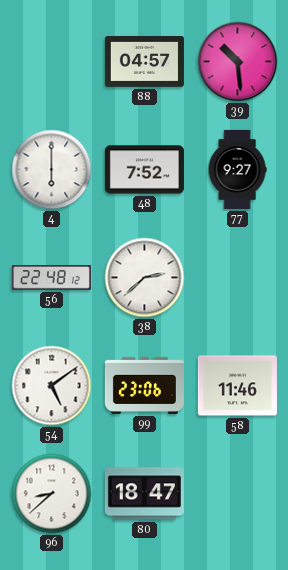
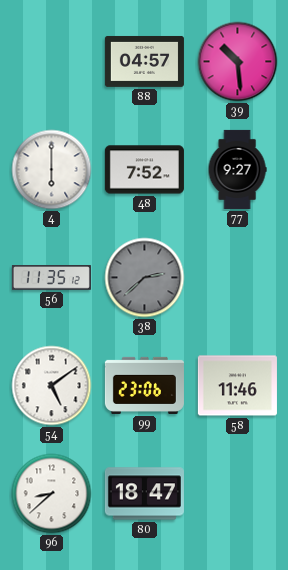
56: 22:48 -> 11:35 (51, 278)
38 dial: white -> grey (145, 278)
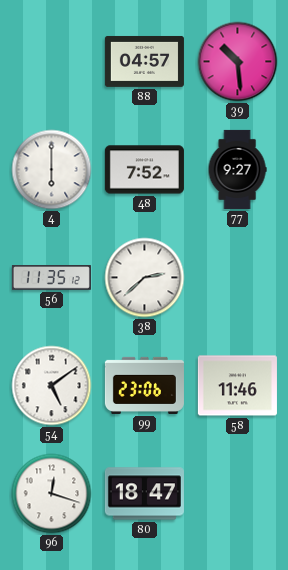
38 dial: grey -> white (145, 278)
96: 8:38 -> 12:18 (52, 494)
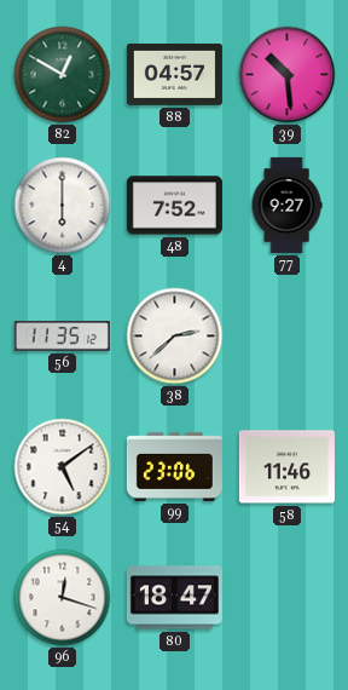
82: none -> 12:50 (63, 75)
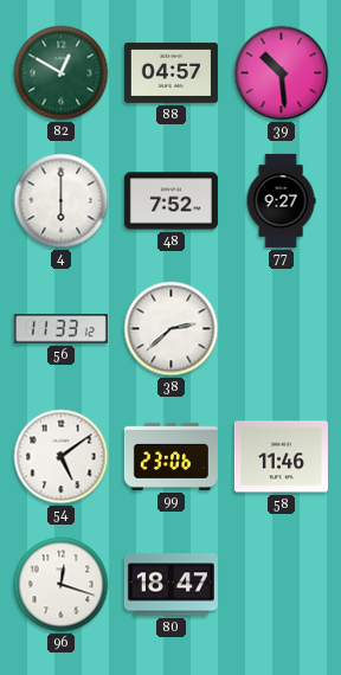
56: 11:35 -> 11:33 (60, 329)
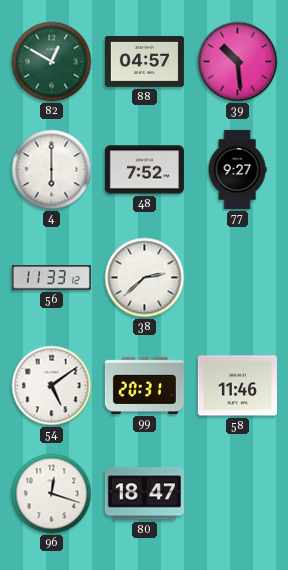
99: 23:06 -> 20:31 (144, 385)
